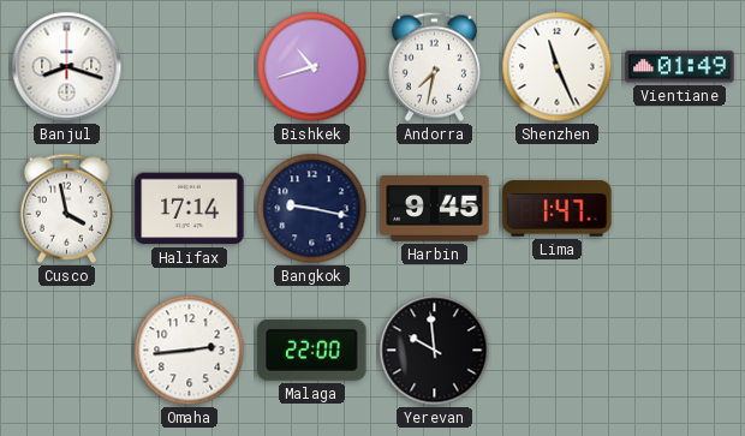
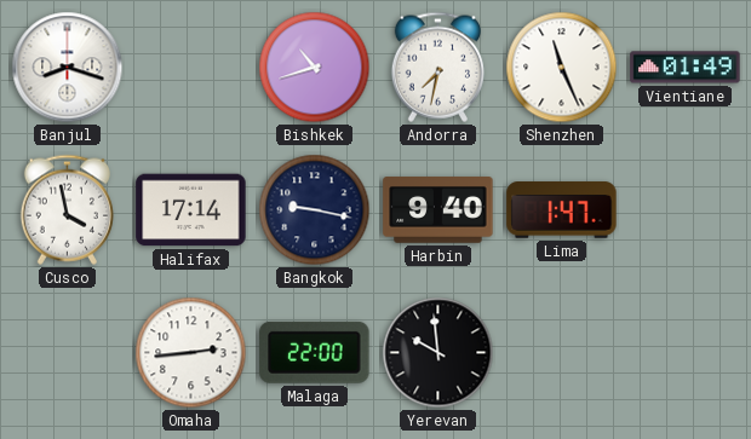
Harbin: 9:45 -> 9:40 (438, 210)
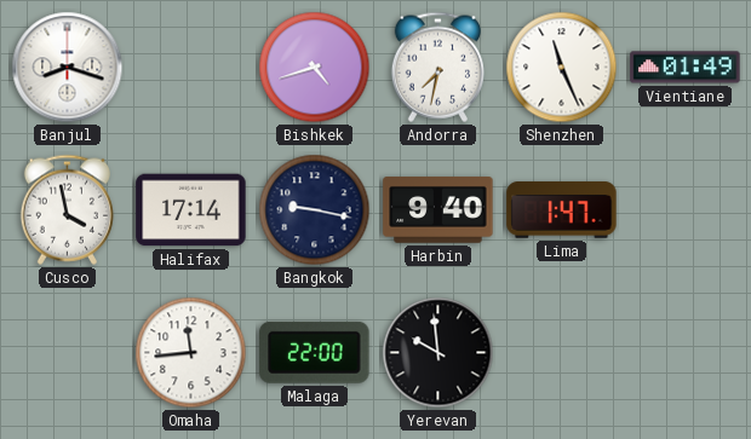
Bishkek: 10:42 -> 4:42 (315, 68)
Omaha: 2:44 -> 11:44 (191, 353)
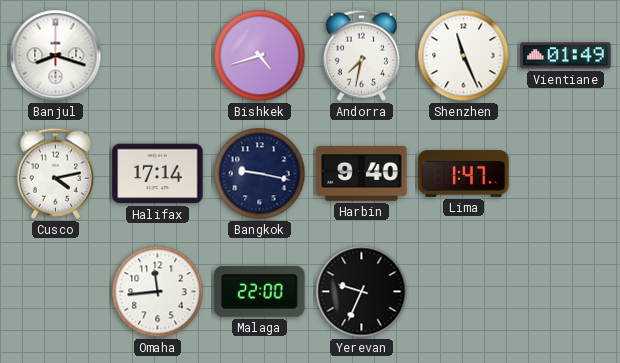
Cusco: 3:58 -> 4:13 (55, 173)
Yerevan: 9:59 -> 9:34 (362, 292)
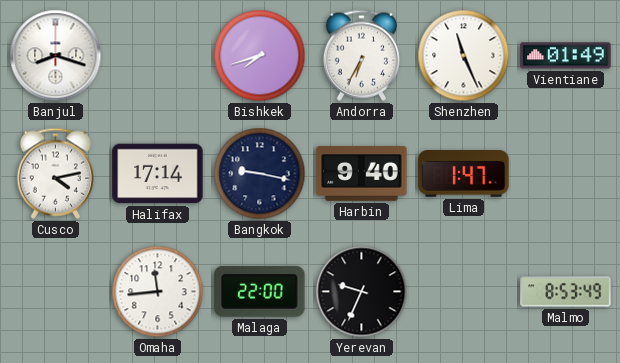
Bishkek: 4:42 -> 7:42 (260, 56)
Andorra: 7:32 -> 6:35 (361, 55)
Malmo: none -> 8:53 (566, 292)
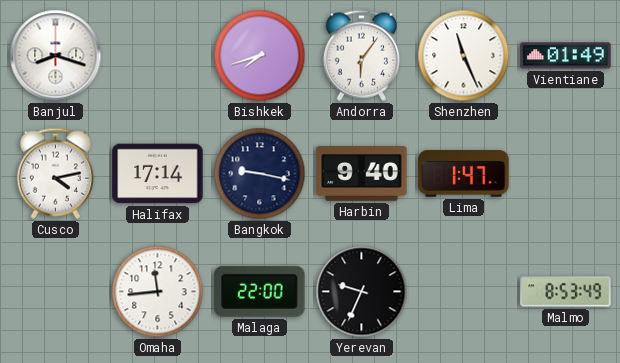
Andorra: 6:35 -> 6:06 (361, 55)
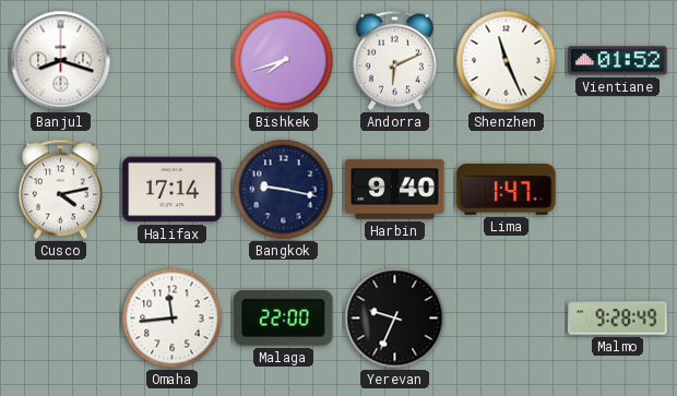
Andorra: 6:06 -> 6:11 (394, 60)
Vientiane: 01:49 -> 01:52 (618, 61)
Malmo: 8:53 -> 9:28 (618, 319)
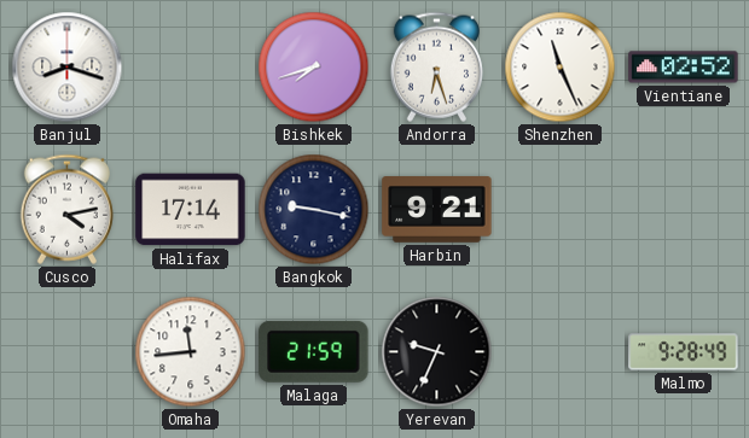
Andorra: 6:11 -> 6:27 (436, 66)
Vientiane: 01:52 -> 02:52 (684, 68)
Harbin: 9:40 -> 9:21 (437, 210)
Lima: 1:47 -> none (507, 190)
Malaga: 22:00 -> 21:59 (314, 351)
